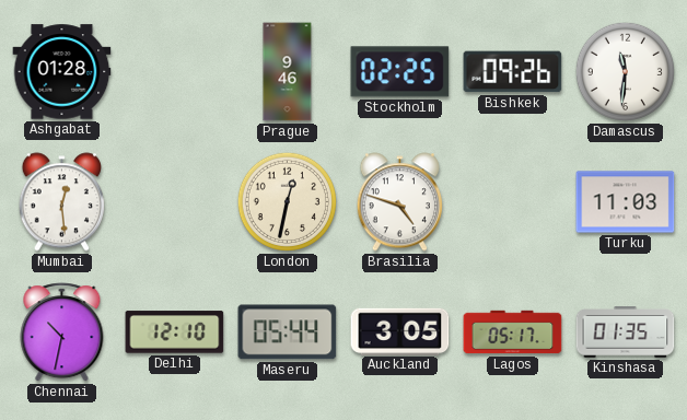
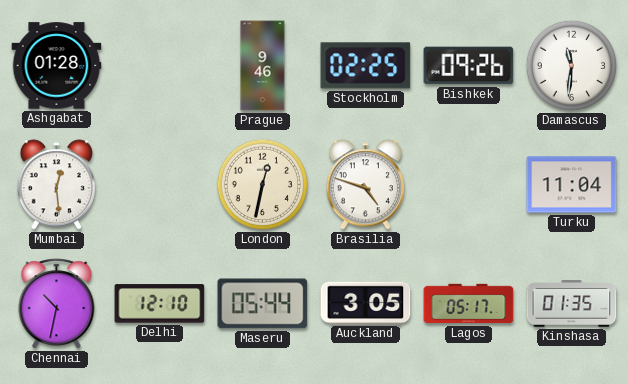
Turku: 11:03 -> 11:04 (572, 185)
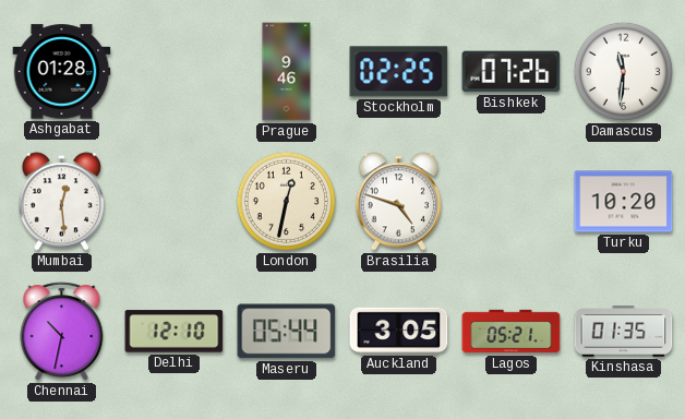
Bishkek: 09:26 -> 07:26 (512, 72)
Turku: 11:04 -> 10:20 (624, 202)
Lagos: 05:17 -> 05:21 (512, 332)
